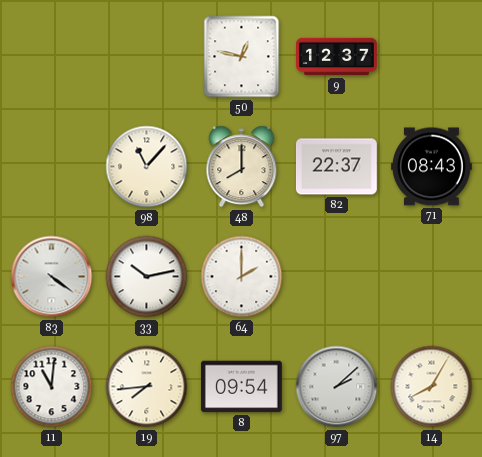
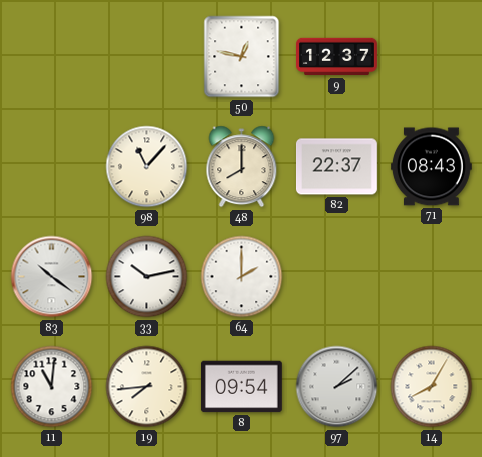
83: 4:21 -> 10:21 (52, 277)
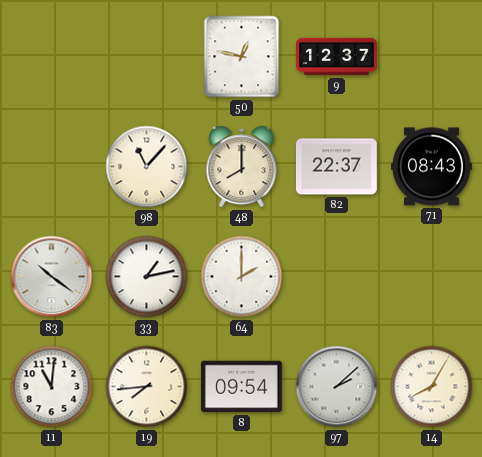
33: 10:13 -> 1:13 (147, 277)
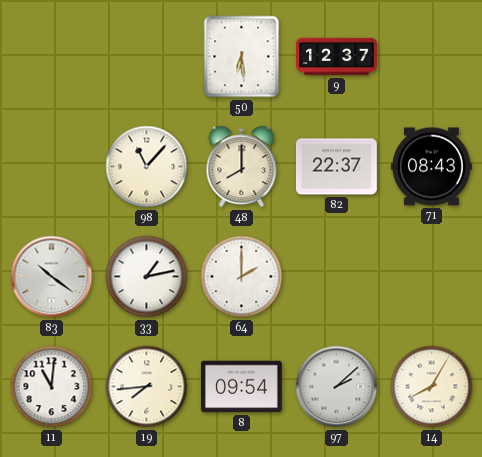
50: 12:47 -> 6:29 (242, 57)
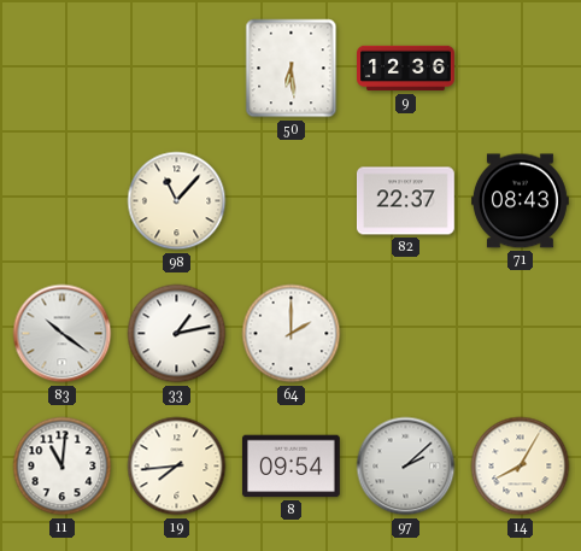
9: 12:37 -> 12:36 (406, 69)
48: 8:00 -> none (242, 167)
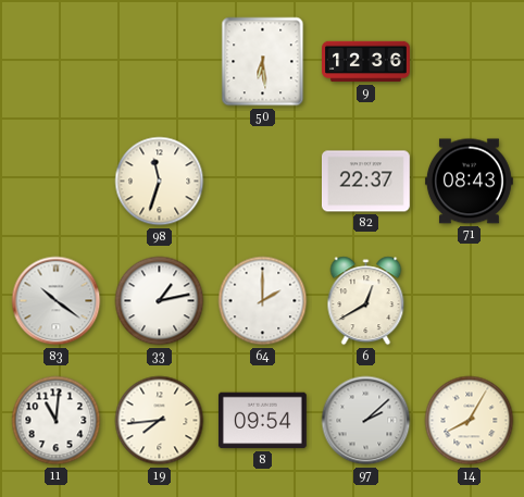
98: 11:07 -> 11:33 (160, 182)
6: none -> 12:40 (366, 301)
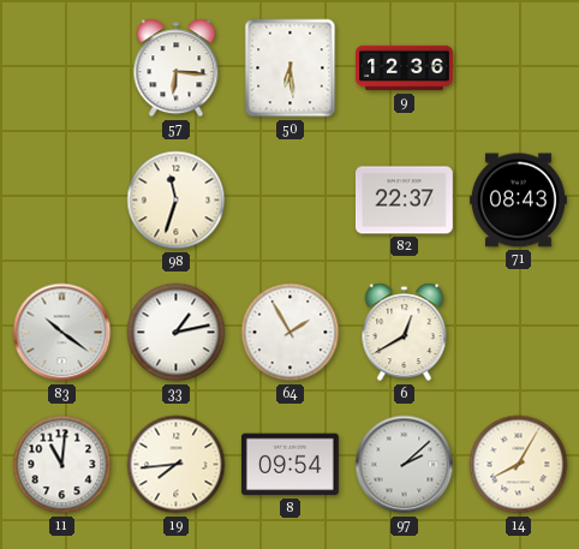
57: none -> 6:16 (177, 68)
64: 2:00 -> 1:55 (291, 333)
